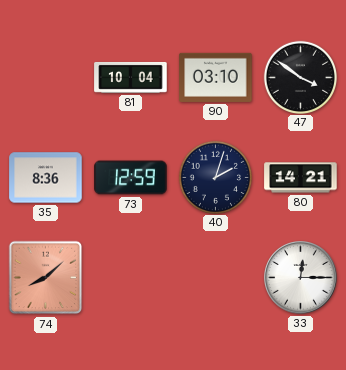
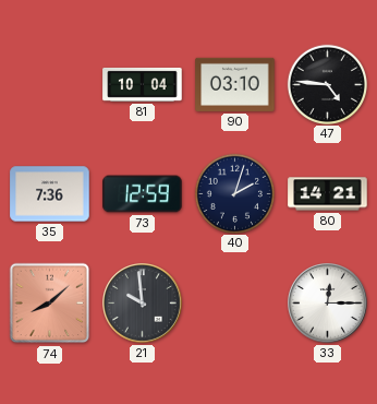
47: 3:51 -> 4:46 (327, 84)
35: 8:36 -> 7:36 (50, 194)
21: none -> 9:59 (143, 304)
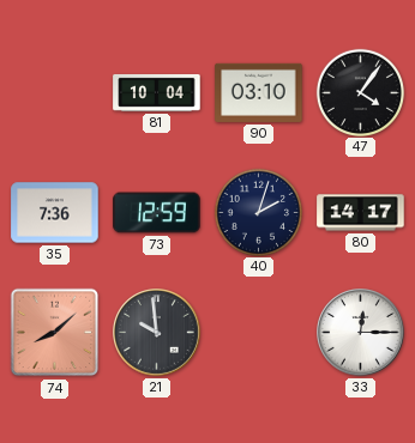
47: 4:46 -> 4:06 (360, 92)
80: 14:21 -> 14:17 (361, 213)
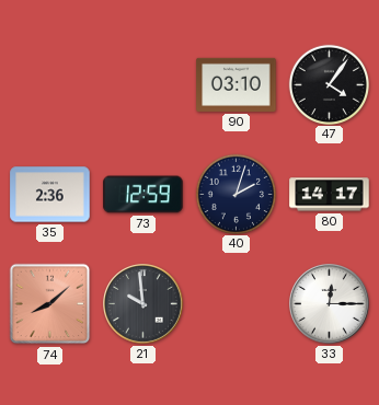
81: 10:04 -> none (157, 92)
35: 7:36 -> 2:36 (50, 195)
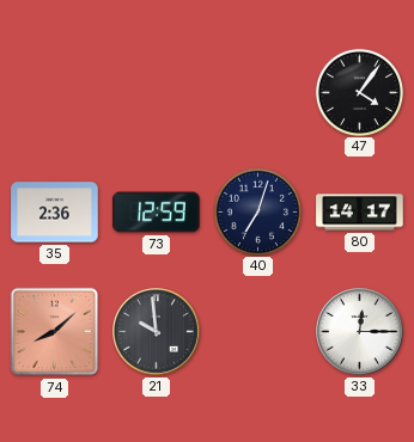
90: 03:10 -> none (237, 84)
40: 2:03 -> 7:03 (257, 211)
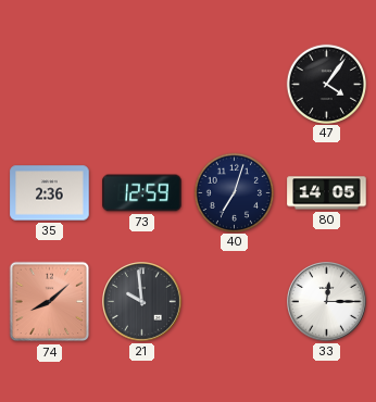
80: 14:17 -> 14:05 (327, 193)
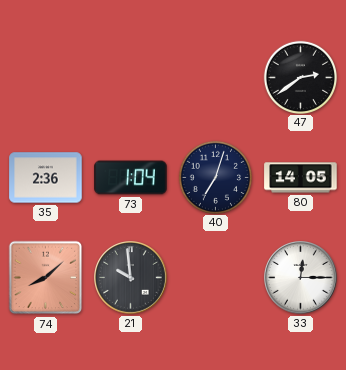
47: 4:06 -> 2:39 (300, 77)
73: 12:59 -> 1:04 (131, 178)
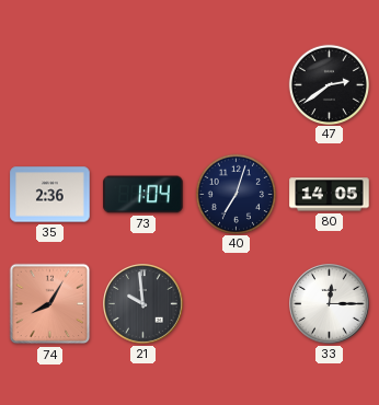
74: 8:08 -> 8:05 (50, 304)
